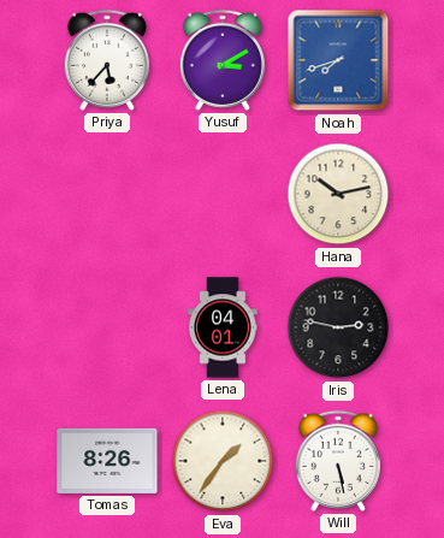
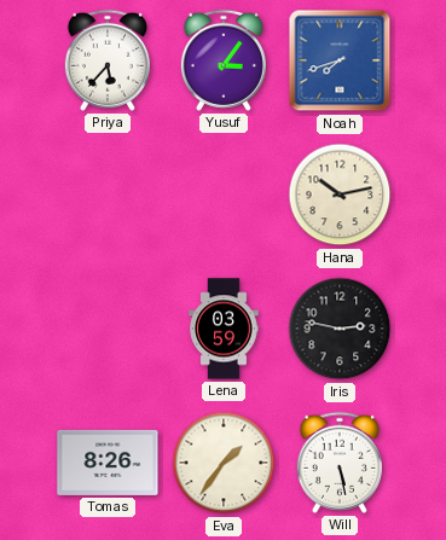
Yusuf: 3:10 -> 3:06 (224, 60)
Lena: 04:01 -> 03:59 (224, 329)
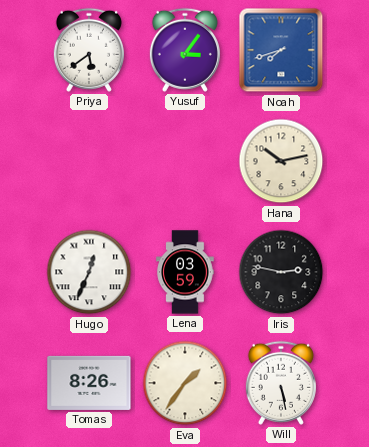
Priya: 5:37 -> 5:39 (89, 50)
Hugo: none -> 12:34 (89, 272)
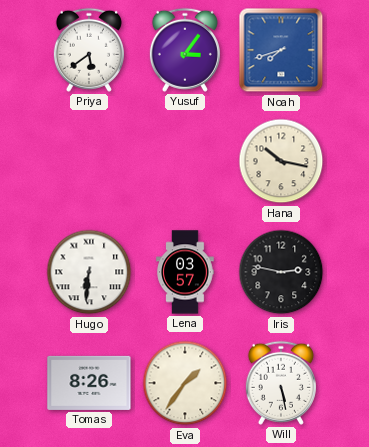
Hana: 10:13 -> 10:17 (281, 161)
Hugo: 12:34 -> 6:31 (89, 272)
Lena: 03:59 -> 03:57 (185, 272)
